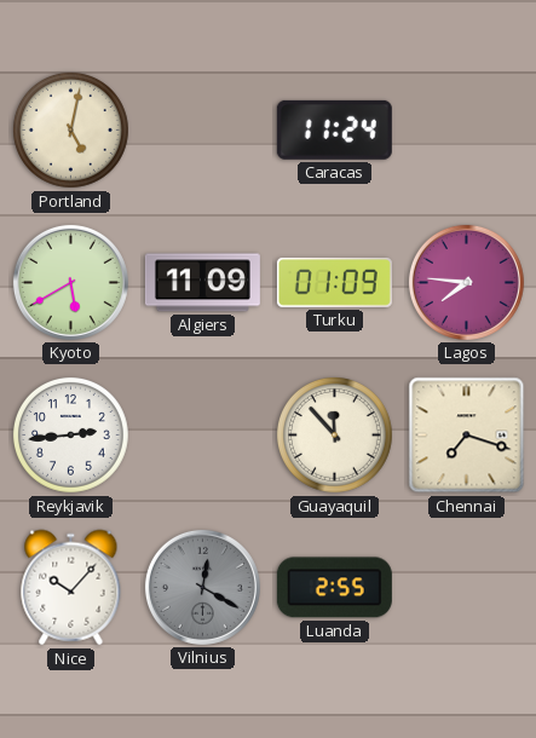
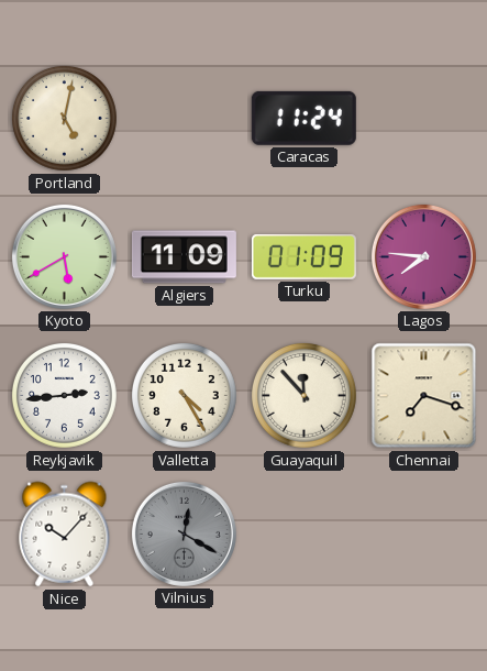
Valletta: none -> 4:25 (184, 395)
Luanda: 2:55 -> none (334, 588)
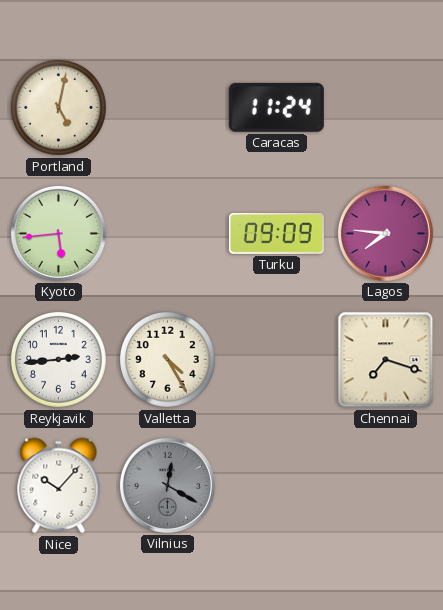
Kyoto: 5:40 -> 5:44 (58, 233)
Algiers: 11:09 -> none (184, 257)
Turku: 01:09 -> 09:09 (276, 233)
Guayaquil: 11:53 -> none (303, 395)
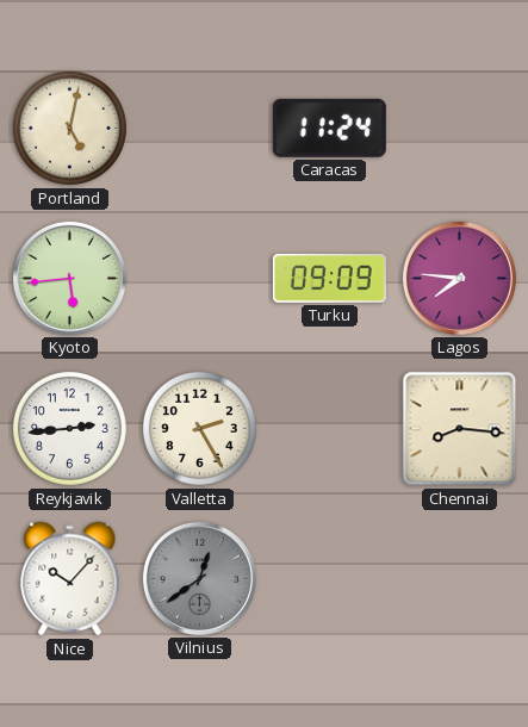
Valletta: 4:25 -> 2:25 (199, 428)
Chennai: 7:18 -> 8:16 (460, 429)
Vilnius: 12:20 -> 12:39 (199, 578)
